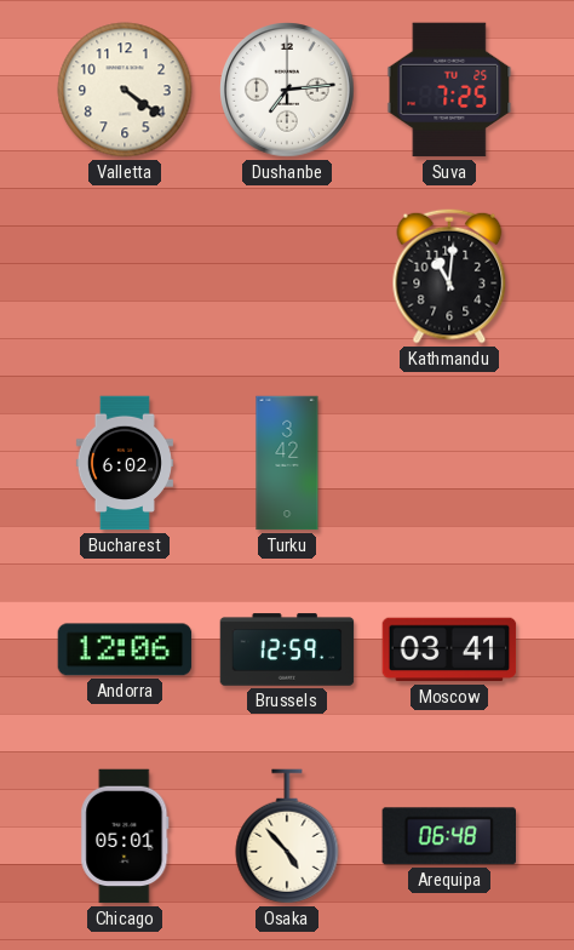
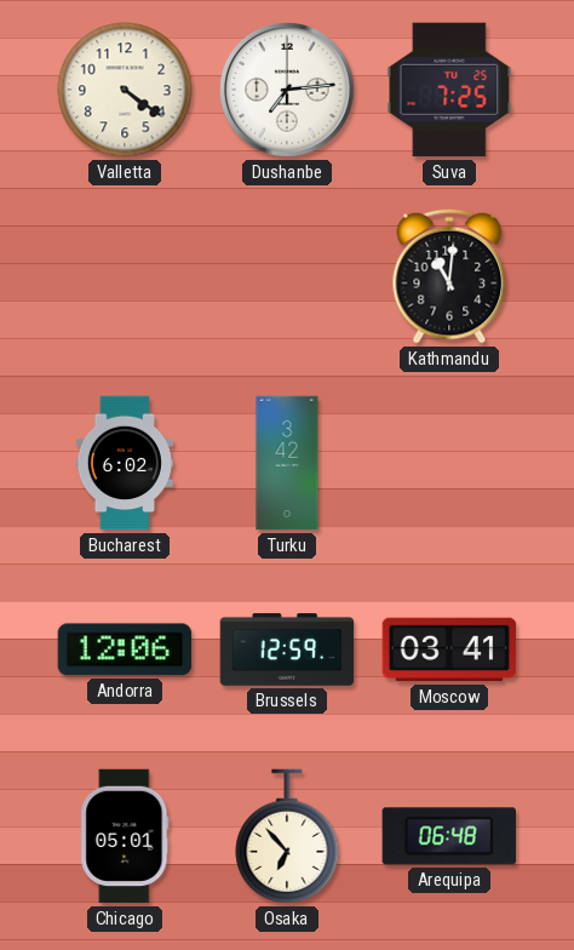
Osaka: 4:53 -> 6:53 (287, 836)
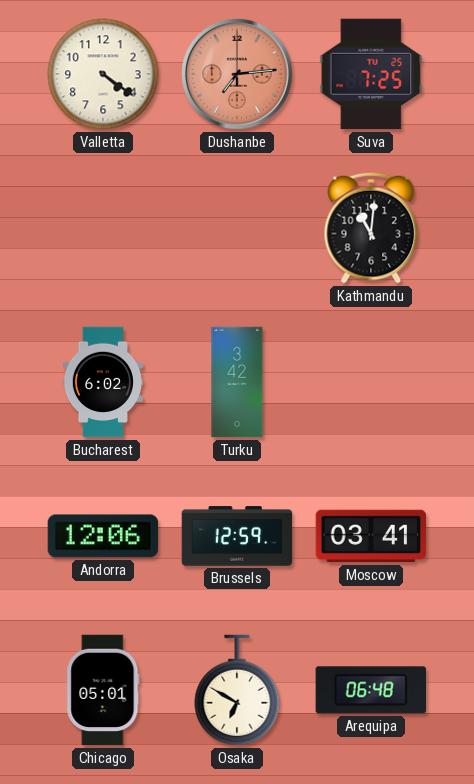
Dushanbe dial: white -> salmon (237, 74)
Osaka: 6:53 -> 6:50 (237, 690)
